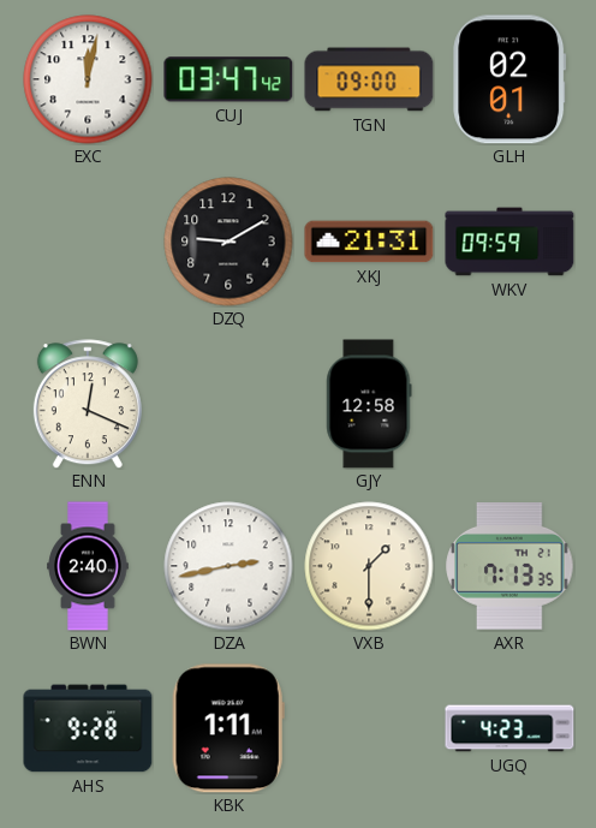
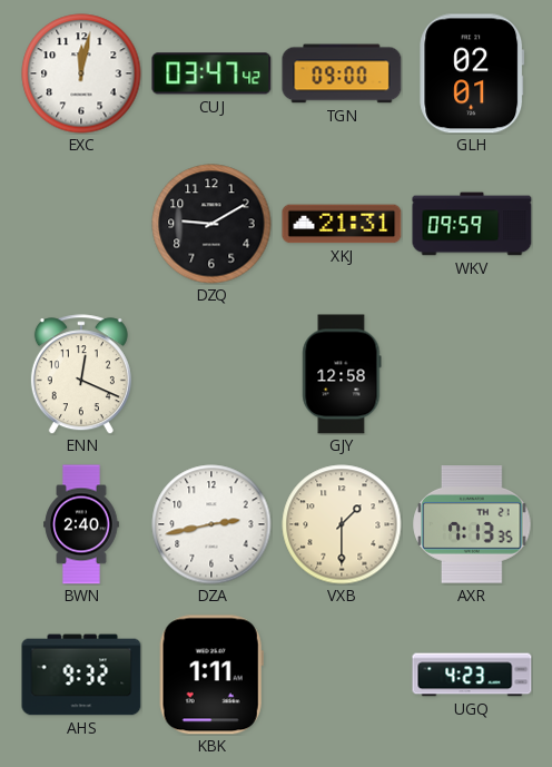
AHS: 9:28 -> 9:32 (81, 675)
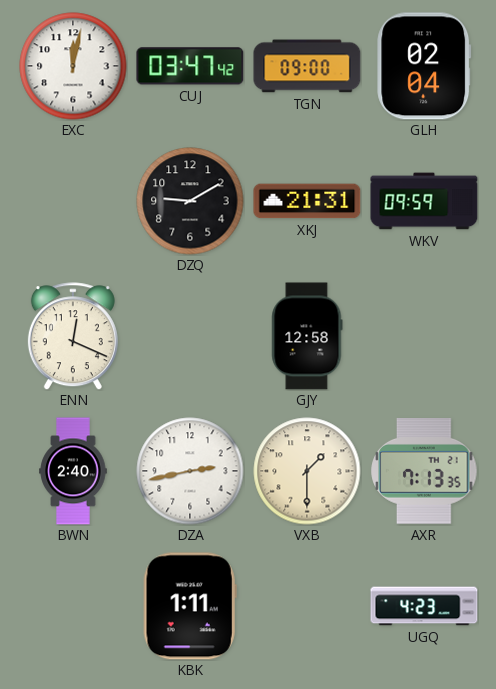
GLH: 02:01 -> 02:04 (424, 66)
AHS: 9:32 -> none (81, 675)
